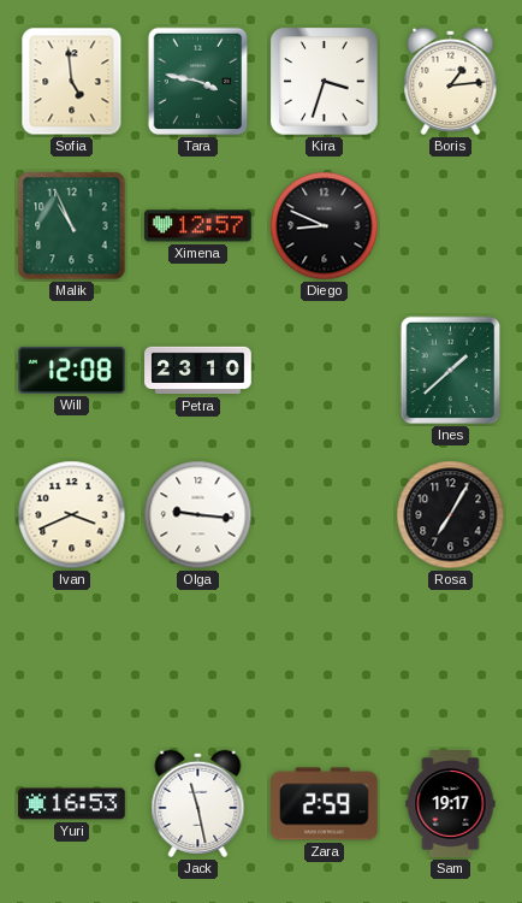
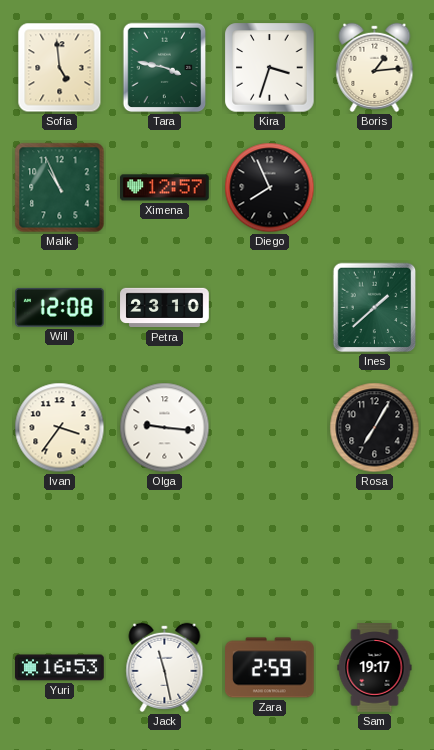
Diego: 8:49 -> 7:56 (270, 188)
Ivan: 3:41 -> 3:36 (60, 428)
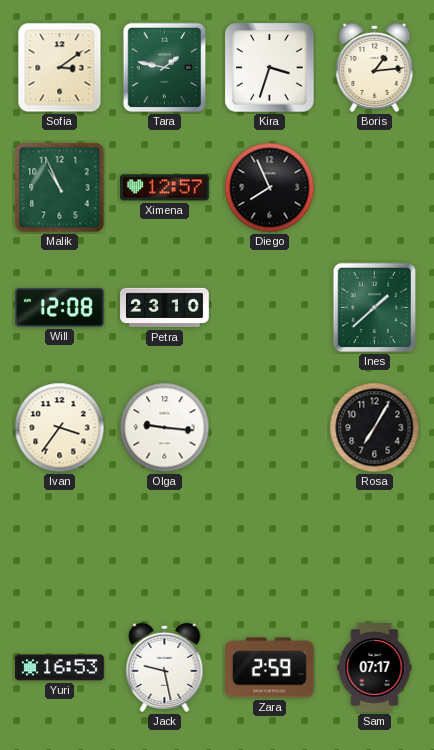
Sofia: 4:59 -> 3:09 (60, 68)
Tara: 3:47 -> 1:47 (165, 68)
Jack: 11:28 -> 9:28 (165, 667)
Sam: 19:17 -> 07:17 (375, 668)
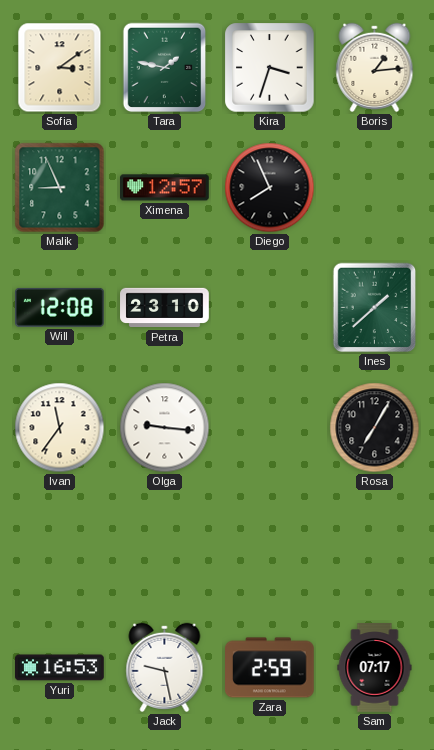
Malik: 10:56 -> 8:56 (60, 188)
Ivan: 3:36 -> 11:36 (60, 428)
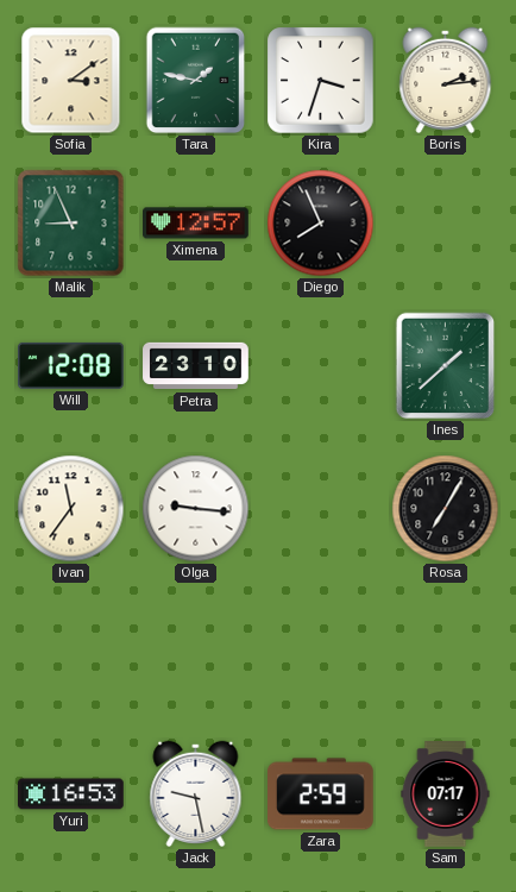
Boris: 1:14 -> 2:14 (446, 80)
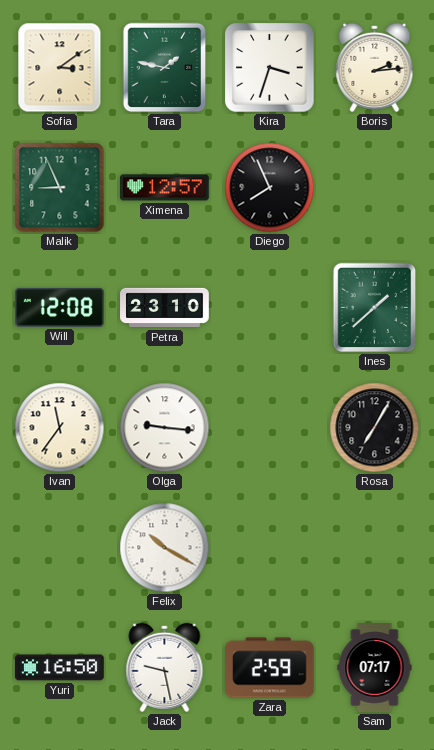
Felix: none -> 10:20 (165, 548)
Yuri: 16:53 -> 16:50 (60, 668)
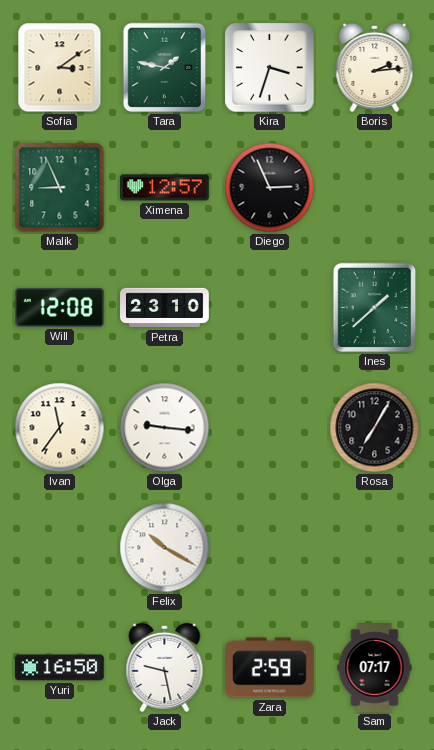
Diego: 7:56 -> 2:56 (270, 188)
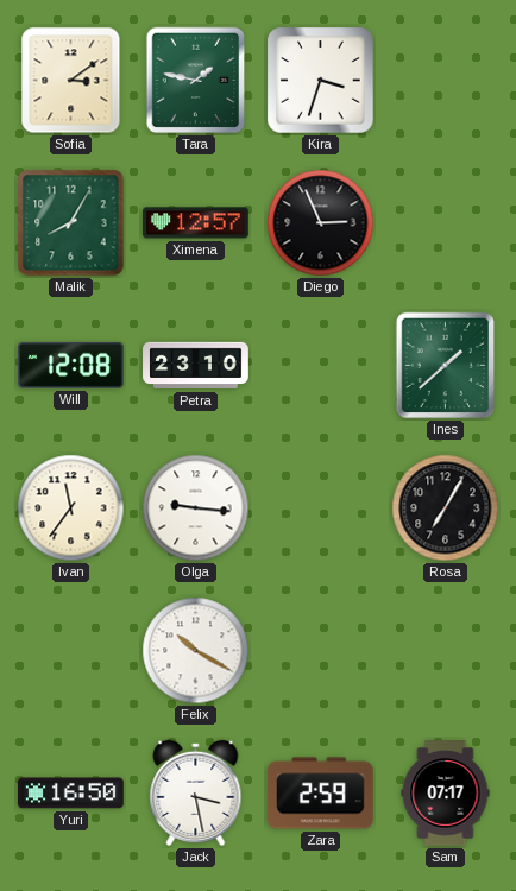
Boris: 2:14 -> none (375, 67)
Malik: 8:56 -> 8:05 (71, 223)
Jack: 9:28 -> 3:28 (196, 792)
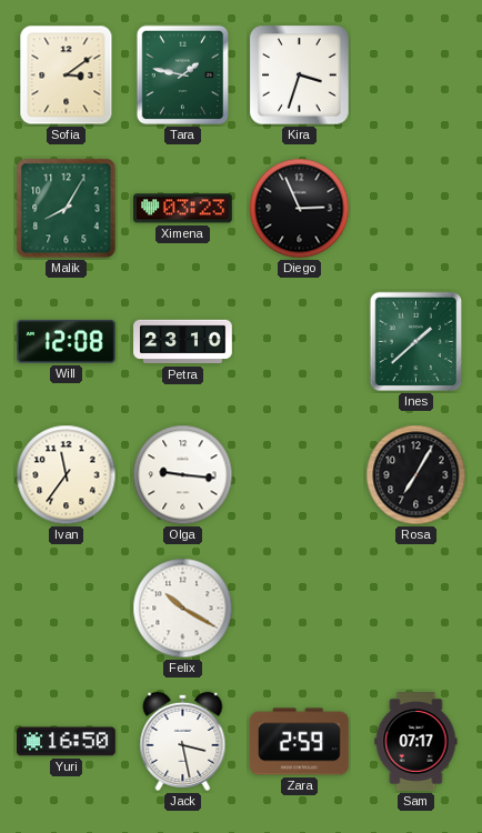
Ximena: 12:57 -> 03:23 (183, 209)
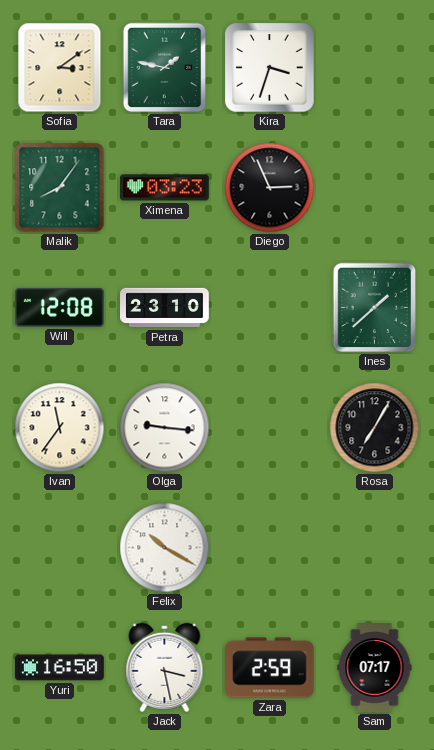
Malik: 8:05 -> 8:06 (60, 188)
